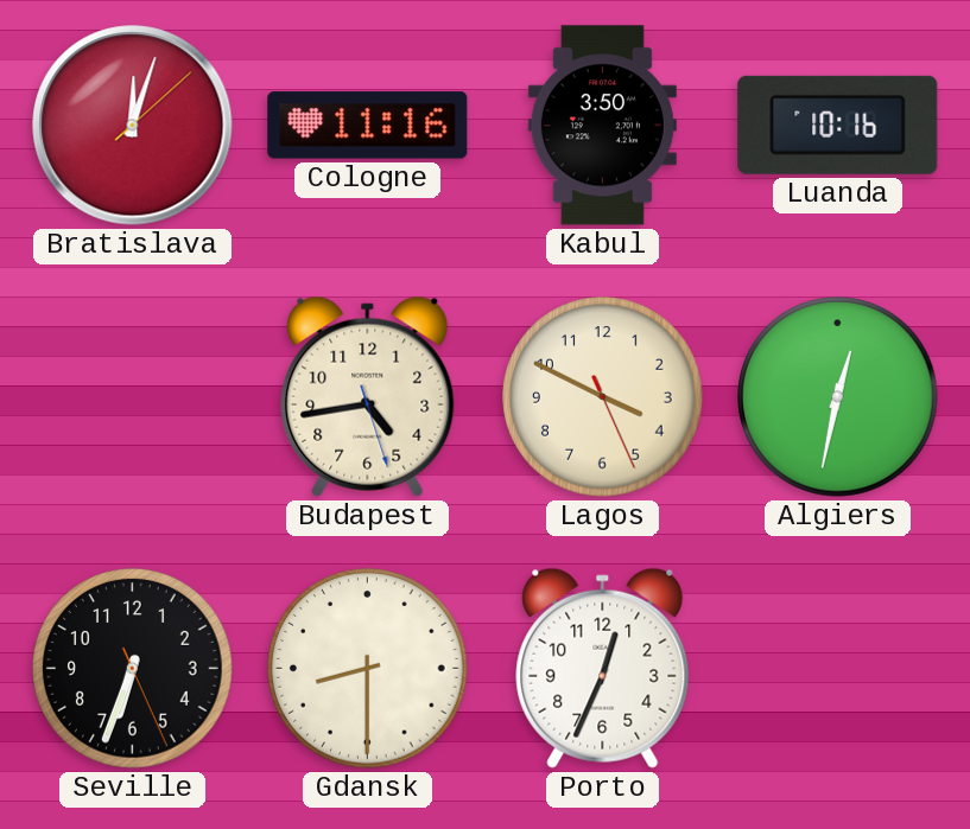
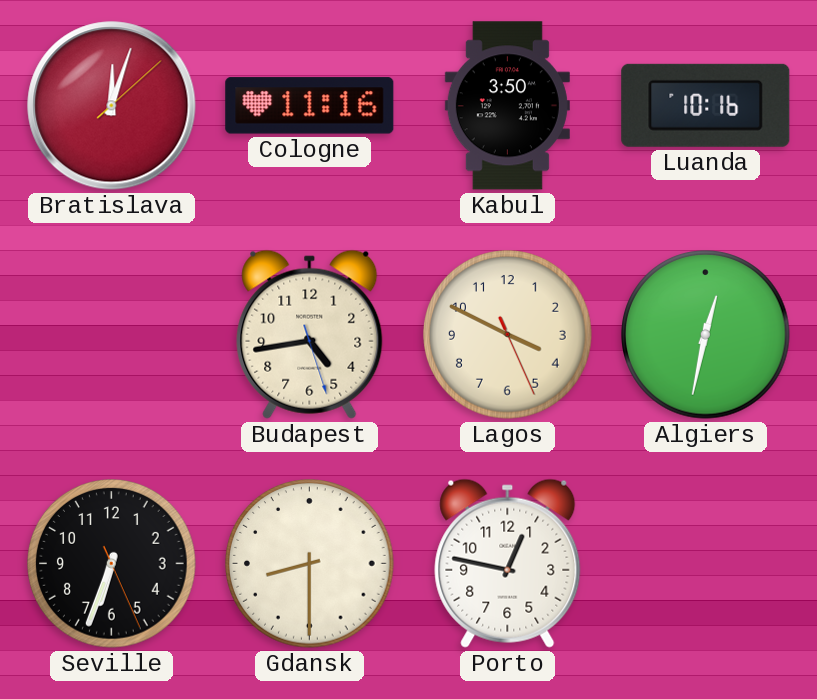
Porto: 12:34 -> 12:47 (508, 563)
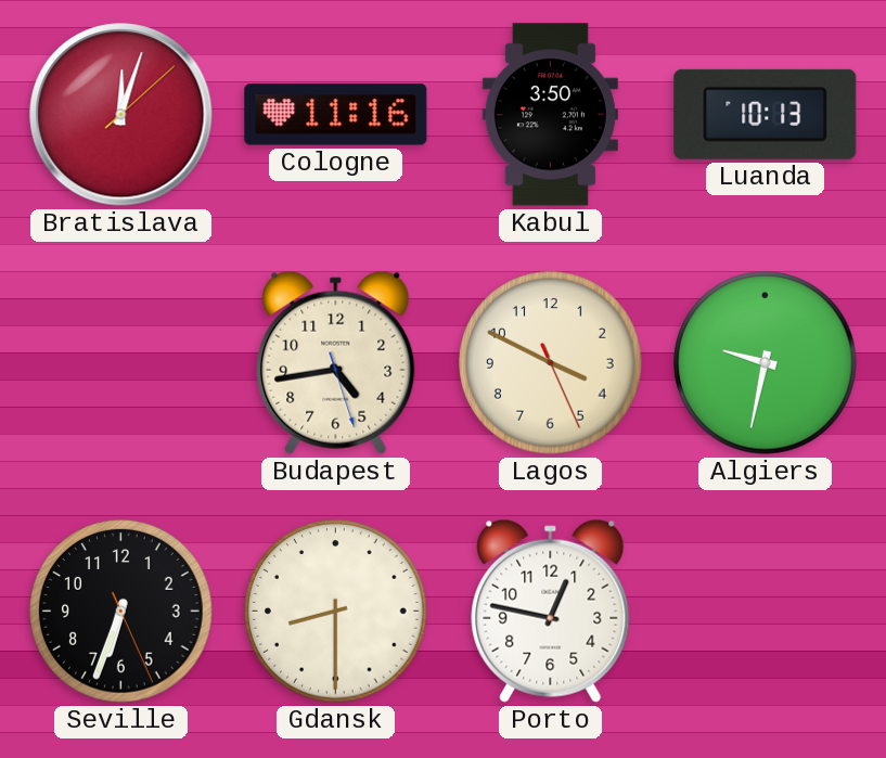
Luanda: 10:16 -> 10:13 (766, 114)
Algiers: 12:32 -> 9:32 (766, 363)
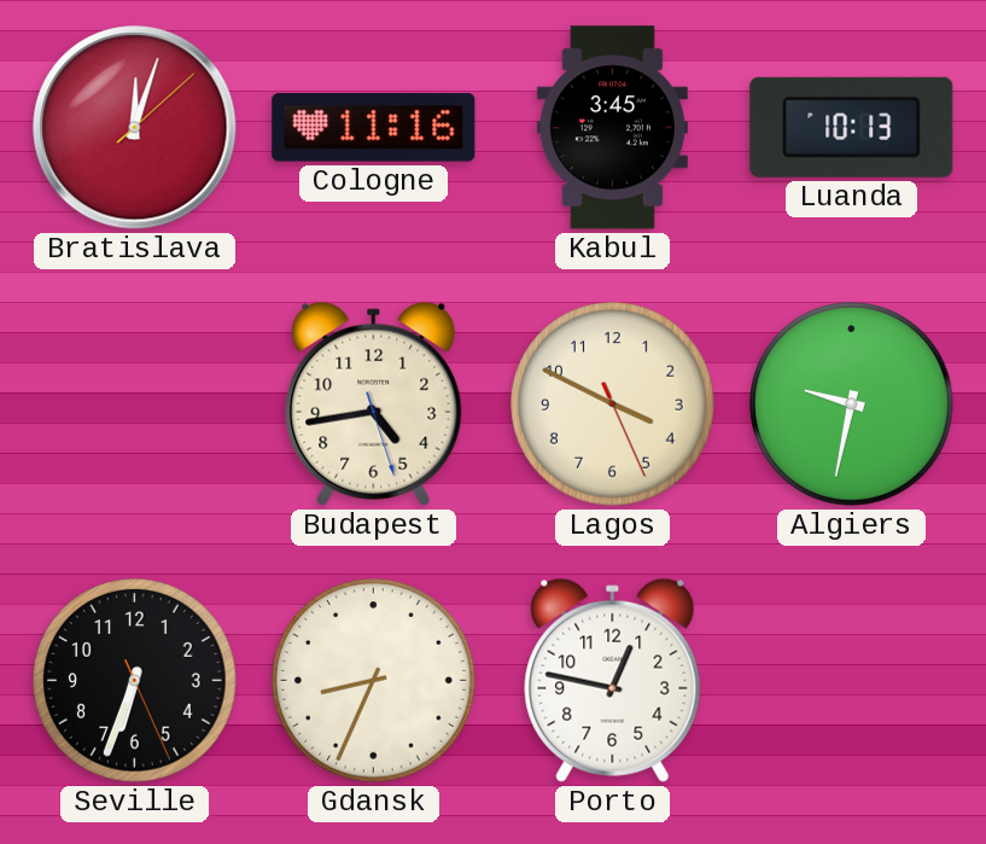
Kabul: 3:50 -> 3:45 (612, 128)
Gdansk: 8:30 -> 8:34 (374, 681)
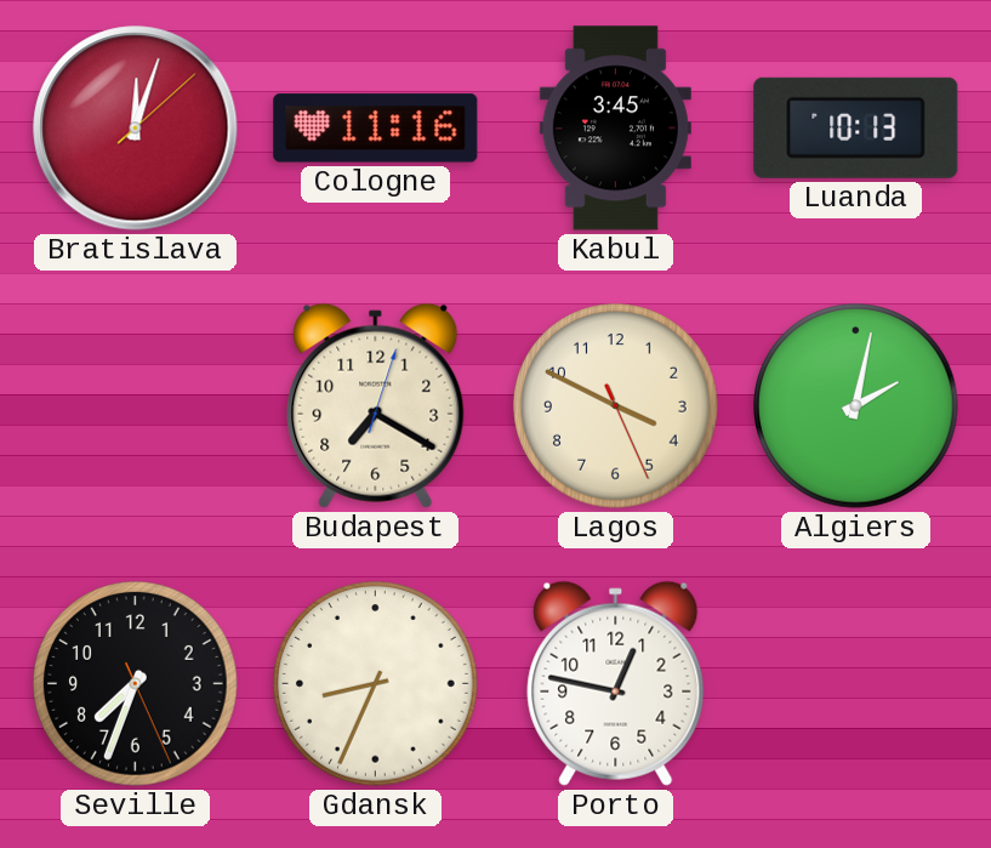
Budapest: 4:43 -> 7:20 (376, 405)
Algiers: 9:32 -> 2:02 (856, 406)
Seville: 6:33 -> 7:33 (136, 684)
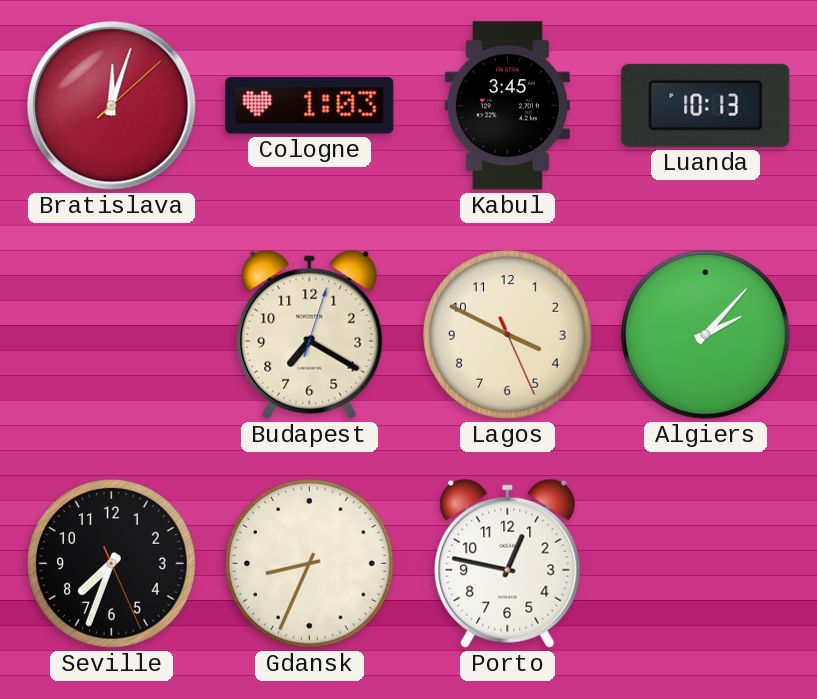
Cologne: 11:16 -> 1:03 (310, 106)
Algiers: 2:02 -> 2:07 (706, 335)
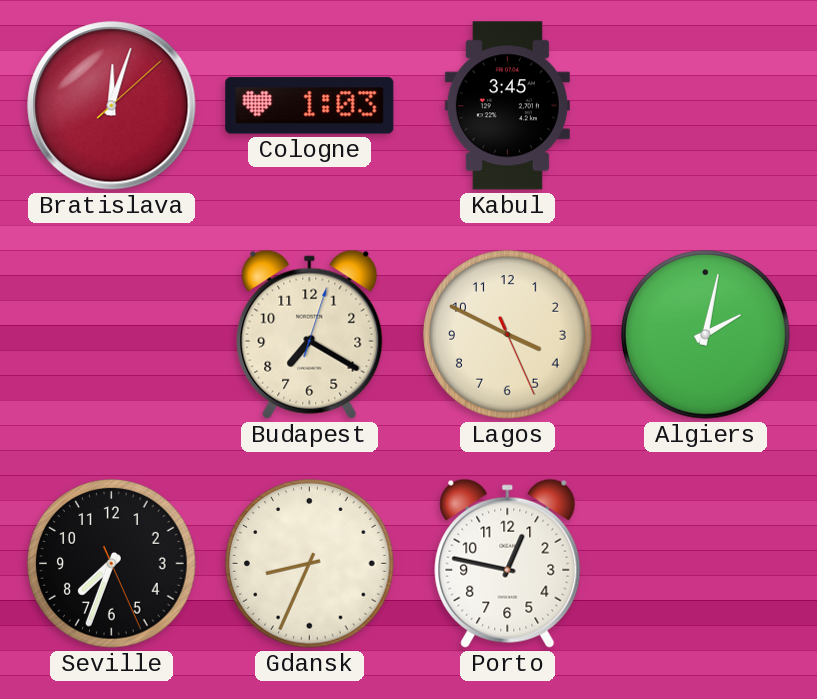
Luanda: 10:13 -> none (706, 105)
Algiers: 2:07 -> 2:02 (706, 335)
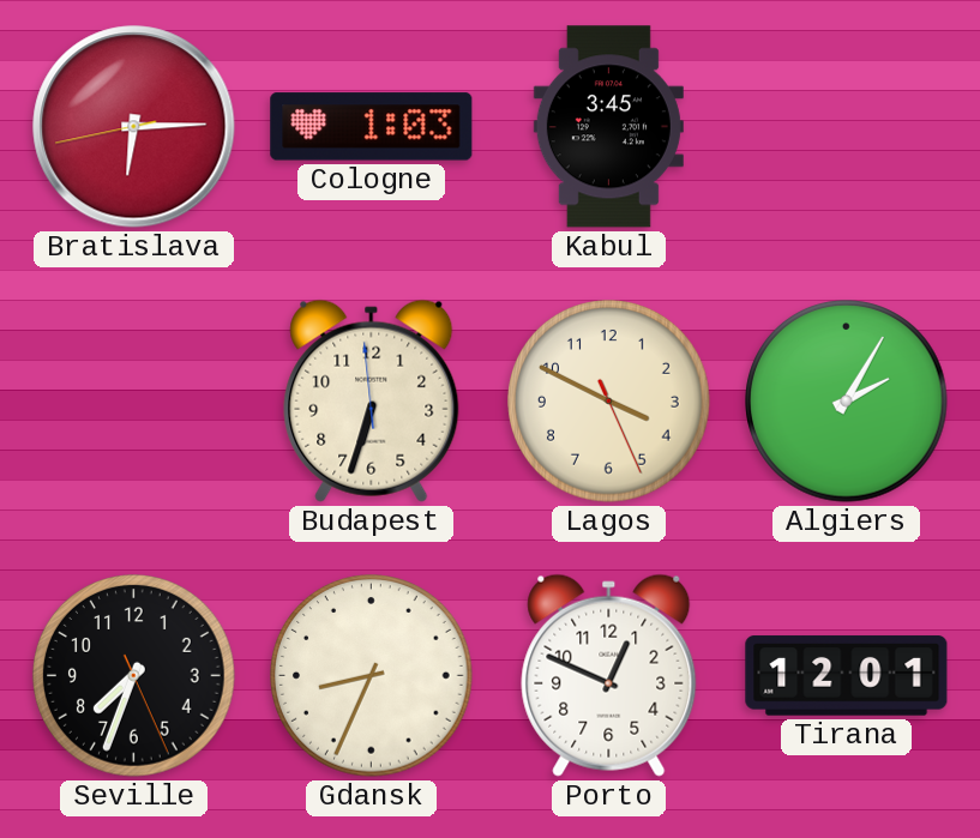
Bratislava: 12:03 -> 6:14 (134, 127)
Budapest: 7:20 -> 6:32 (372, 400)
Algiers: 2:02 -> 2:05 (847, 402)
Porto: 12:47 -> 12:49 (609, 675)
Tirana: none -> 12:01 (847, 676)
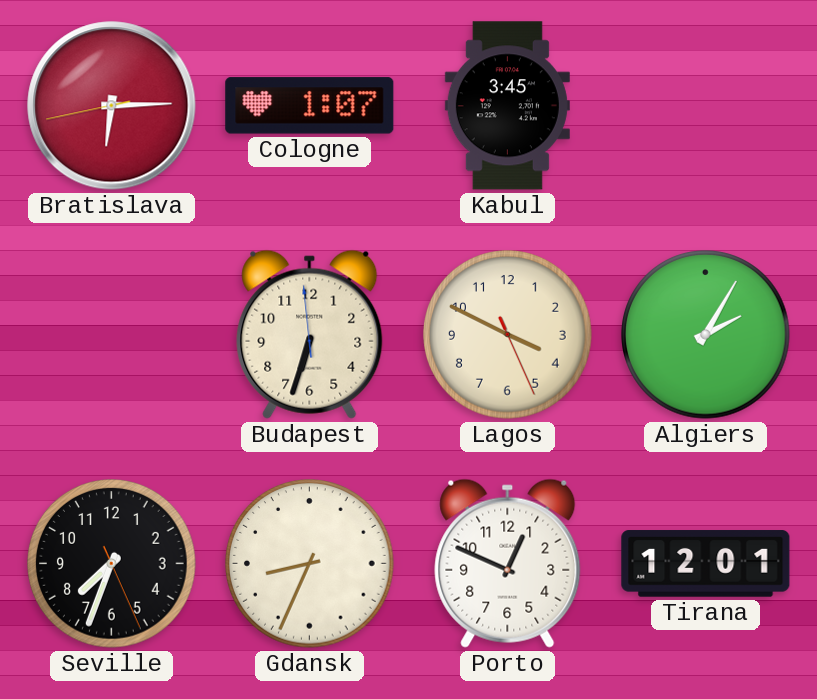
Cologne: 1:03 -> 1:07 (310, 106)
